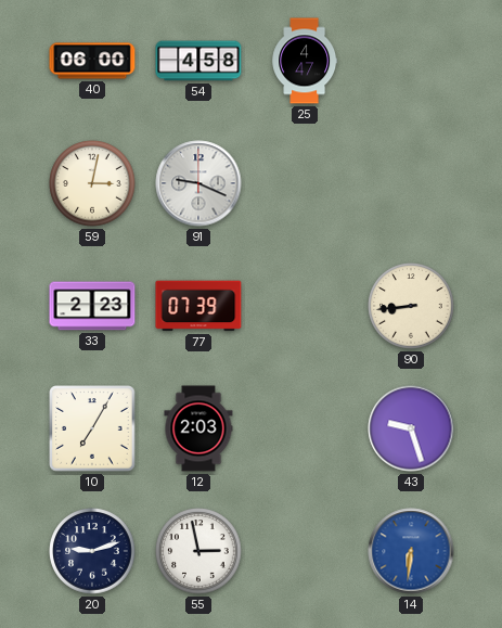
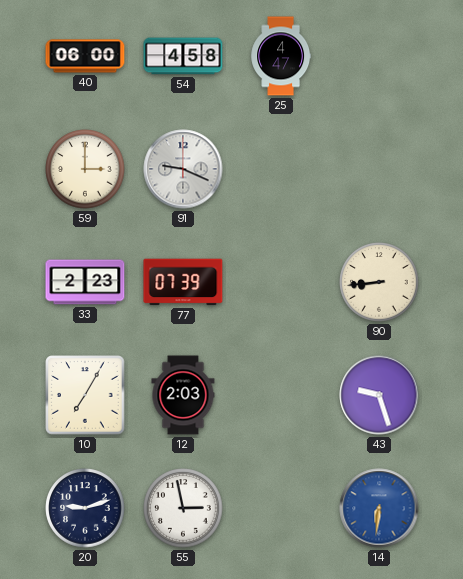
59: 3:02 -> 3:00 (85, 169)
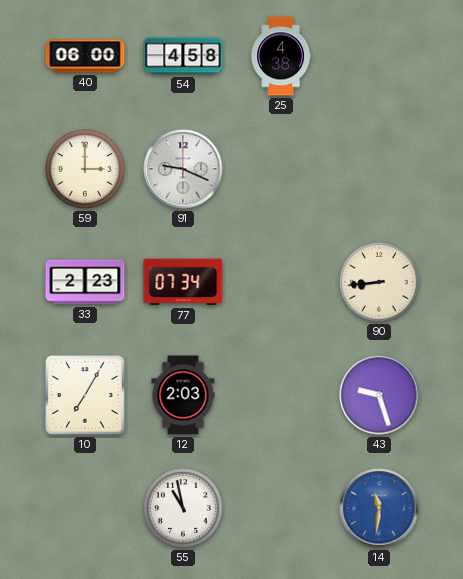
25: 4:47 -> 4:38 (281, 56)
77: 07:39 -> 07:34 (183, 282)
20: 9:12 -> none (85, 508)
55: 2:58 -> 10:58 (183, 508)
14: 6:31 -> 11:31 (379, 508)
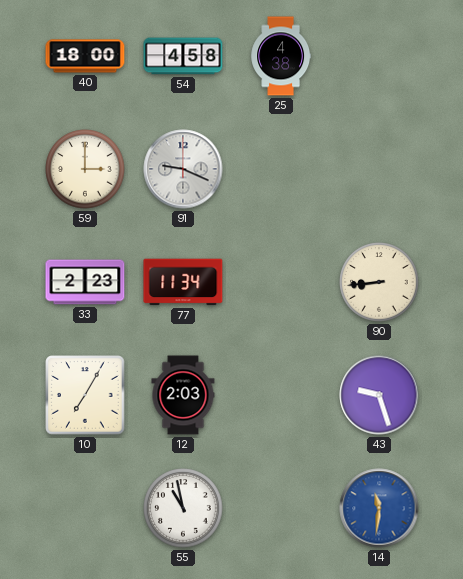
40: 06:00 -> 18:00 (85, 56)
77: 07:34 -> 11:34 (183, 282)
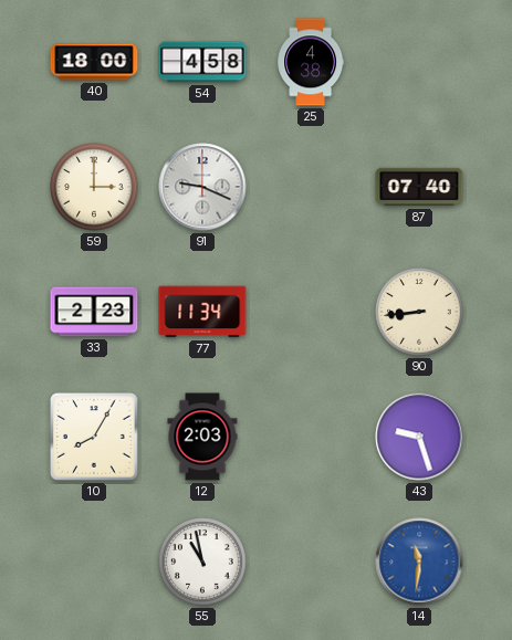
87: none -> 07:40 (419, 187)
10: 7:05 -> 8:05 (94, 437)
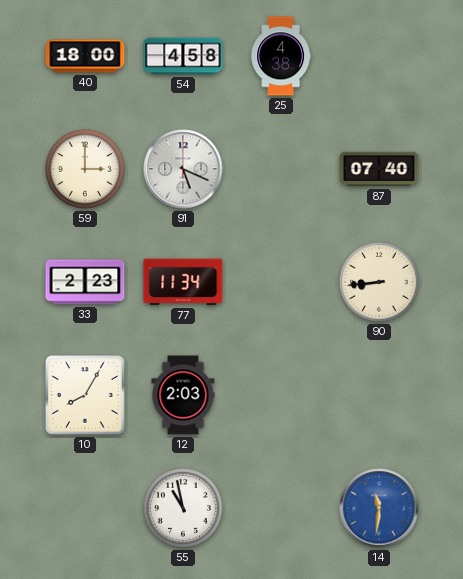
91: 9:19 -> 5:19 (183, 169)
43: 9:27 -> none (419, 437)
